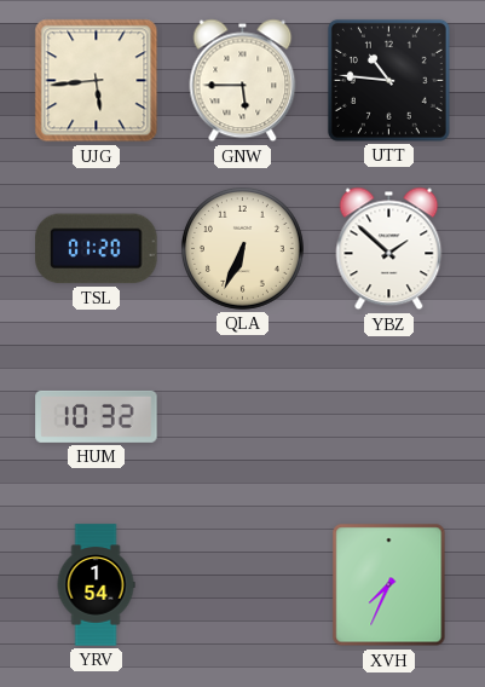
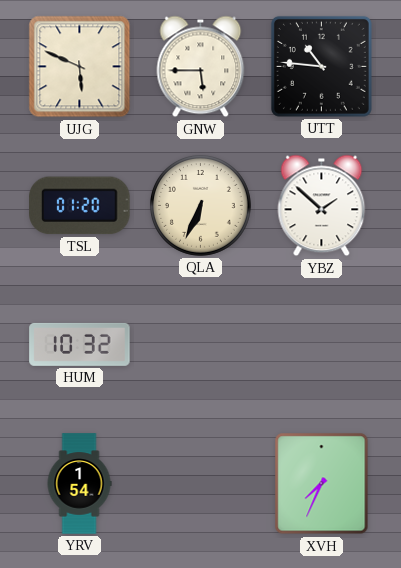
UJG: 5:44 -> 5:49 (80, 67)
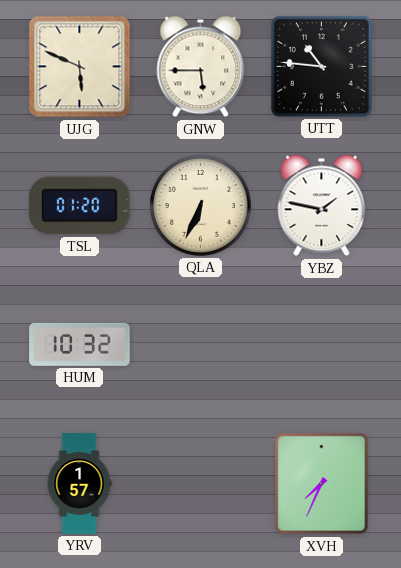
YBZ: 1:52 -> 1:47 (322, 206)
YRV: 1:54 -> 1:57 (79, 484)
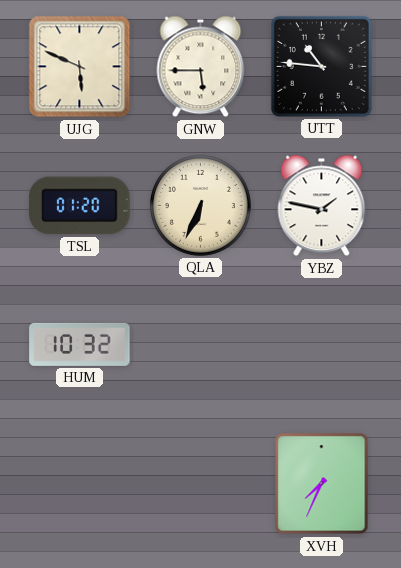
YRV: 1:57 -> none (79, 484)
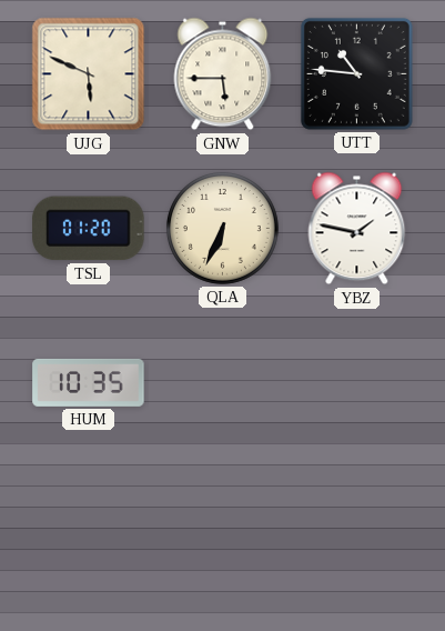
HUM: 10:32 -> 10:35 (89, 382)
XVH: 7:34 -> none (322, 484)
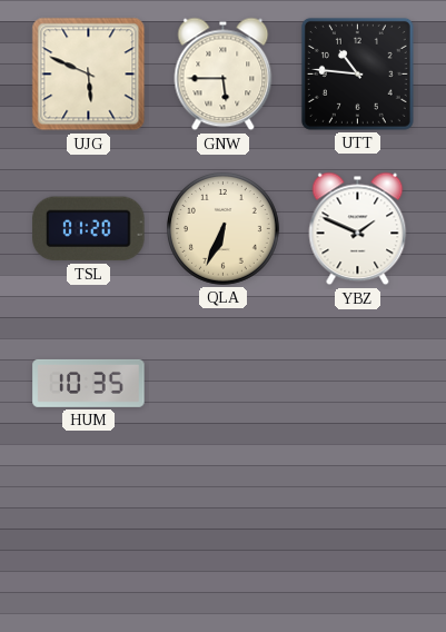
YBZ: 1:47 -> 1:49 (358, 229)
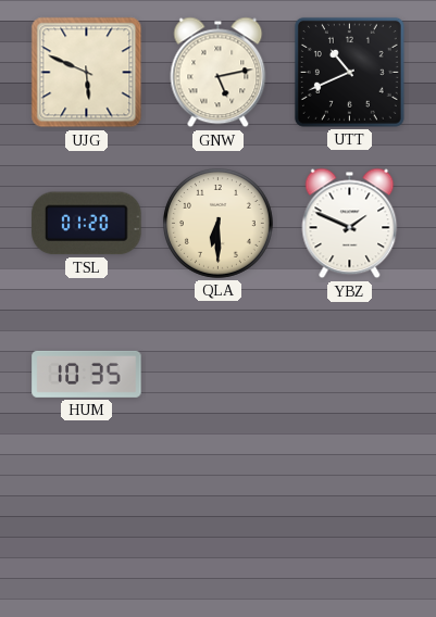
GNW: 5:45 -> 5:13 (219, 73)
UTT: 10:46 -> 10:41 (349, 72)
QLA: 6:34 -> 6:30 (217, 223)
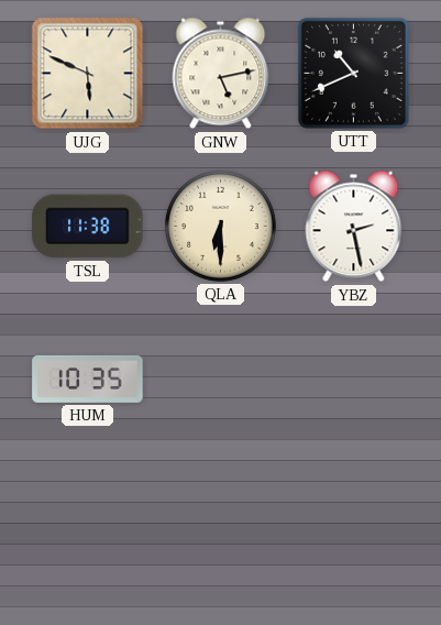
TSL: 01:20 -> 11:38 (88, 227)
YBZ: 1:49 -> 2:28 (354, 227)
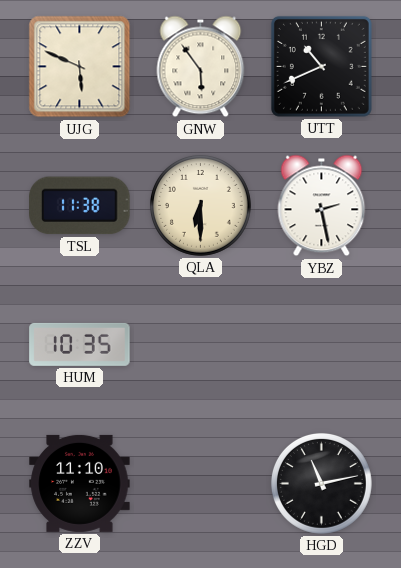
GNW: 5:13 -> 5:54 (201, 67)
ZZV: none -> 11:10 (80, 483)
HGD: none -> 11:13 (321, 483)
